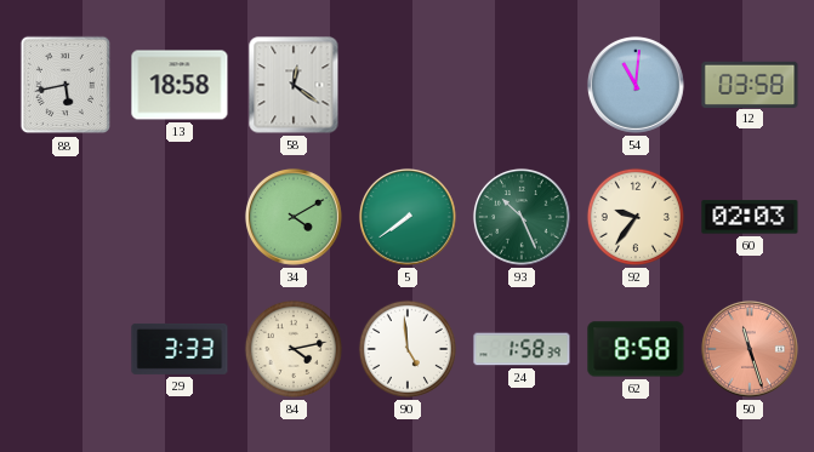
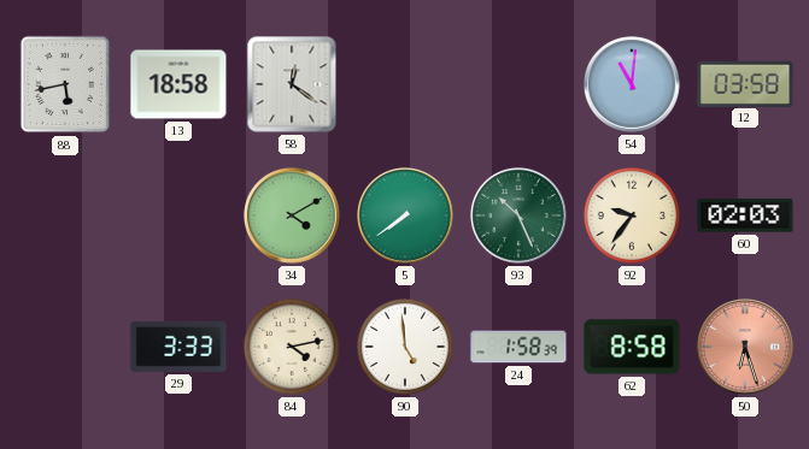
50: 11:27 -> 6:27 (745, 347)
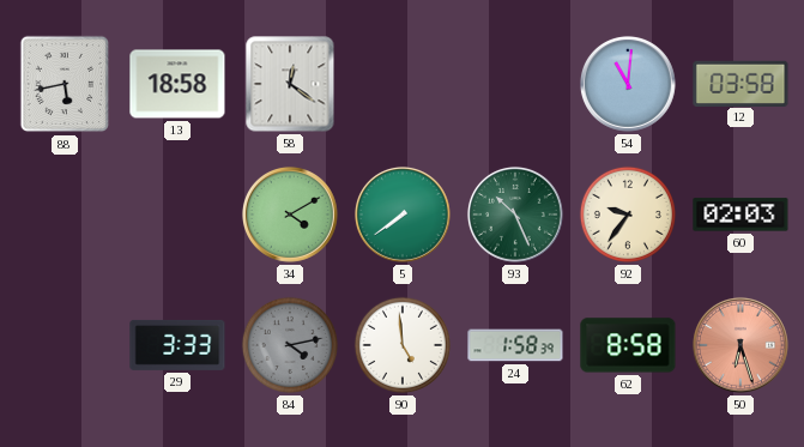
84 dial: cream -> grey (290, 345)
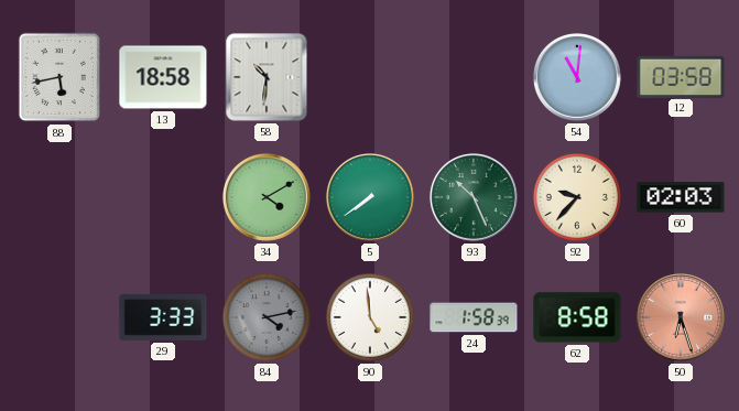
58: 12:21 -> 10:31 (267, 77)
92: 9:36 -> 9:37 (577, 197)
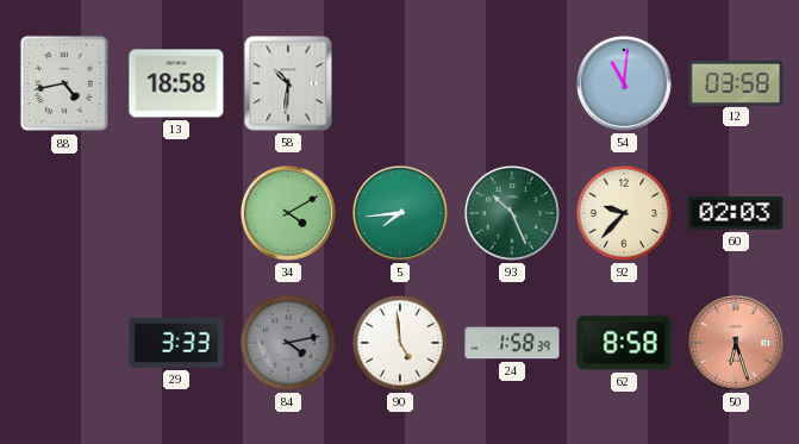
88: 5:43 -> 4:43 (64, 83)
5: 7:39 -> 7:44 (400, 213)
